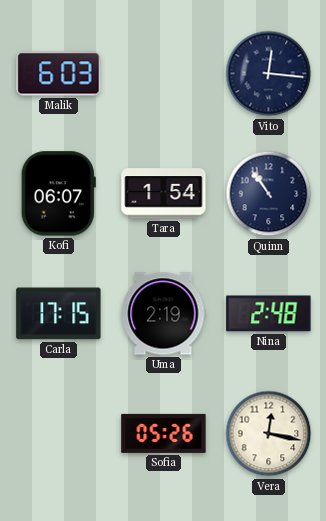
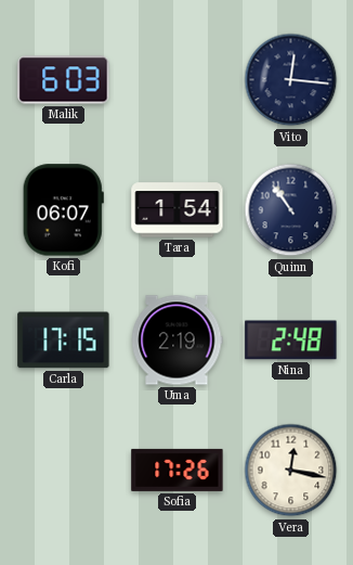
Sofia: 05:26 -> 17:26 (178, 470)
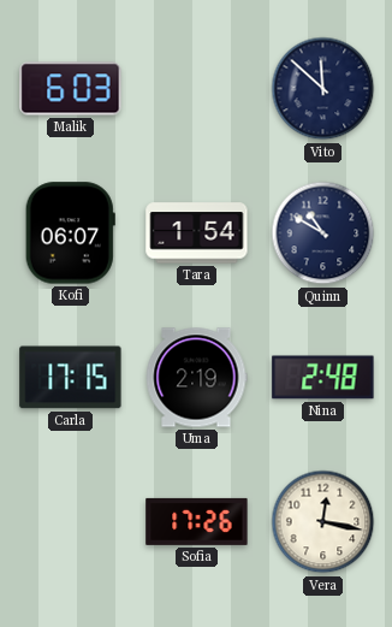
Vito: 12:16 -> 11:52 (323, 89)
Quinn: 10:54 -> 10:50 (323, 233)
